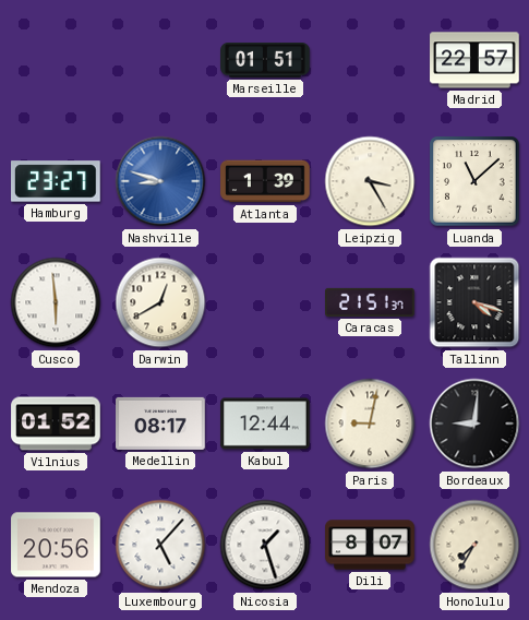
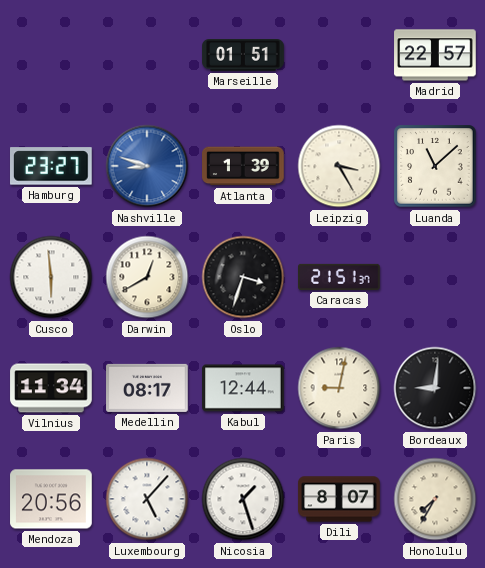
Oslo: none -> 3:33 (243, 277)
Tallinn: 4:18 -> none (474, 302)
Vilnius: 01:52 -> 11:34 (51, 388)
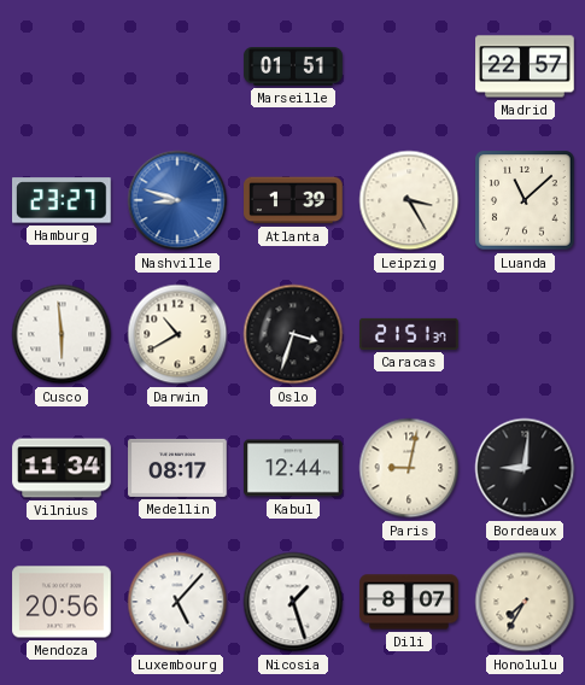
Darwin: 12:40 -> 10:40 (177, 334)
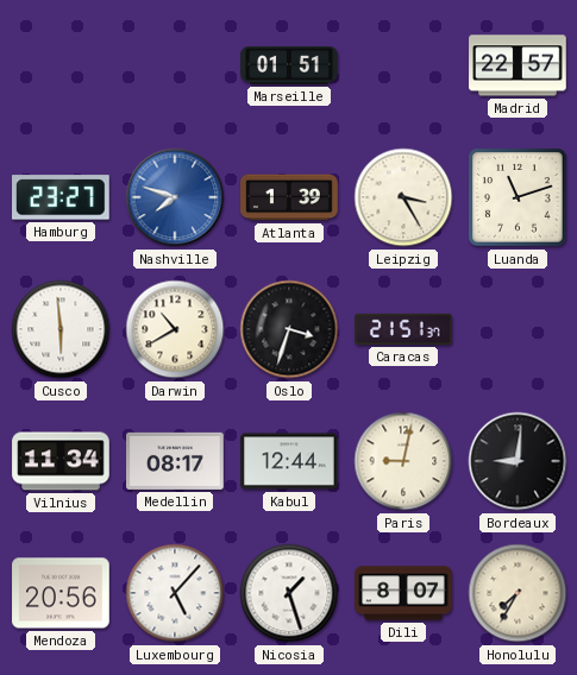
Nashville: 8:48 -> 7:48 (175, 197)
Luanda: 11:08 -> 11:12 (518, 197)
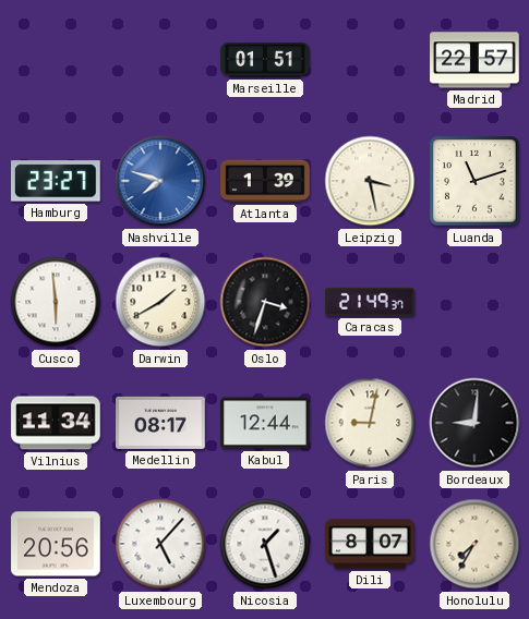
Leipzig: 3:25 -> 3:28 (370, 181)
Darwin: 10:40 -> 1:40 (160, 302)
Caracas: 21:51 -> 21:49 (370, 302)
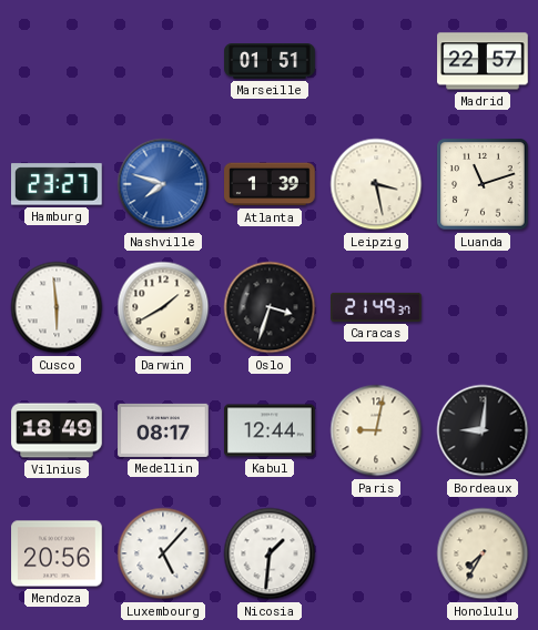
Vilnius: 11:34 -> 18:49 (57, 430)
Nicosia: 1:27 -> 1:31 (270, 553)
Dili: 8:07 -> none (370, 544)
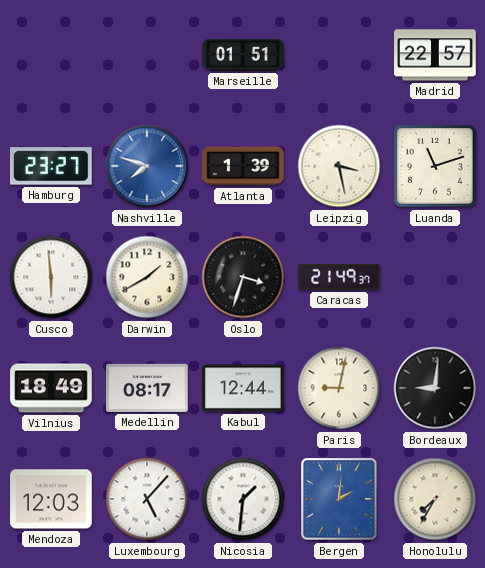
Mendoza: 20:56 -> 12:03 (51, 499)
Bergen: none -> 2:01 (339, 499)
